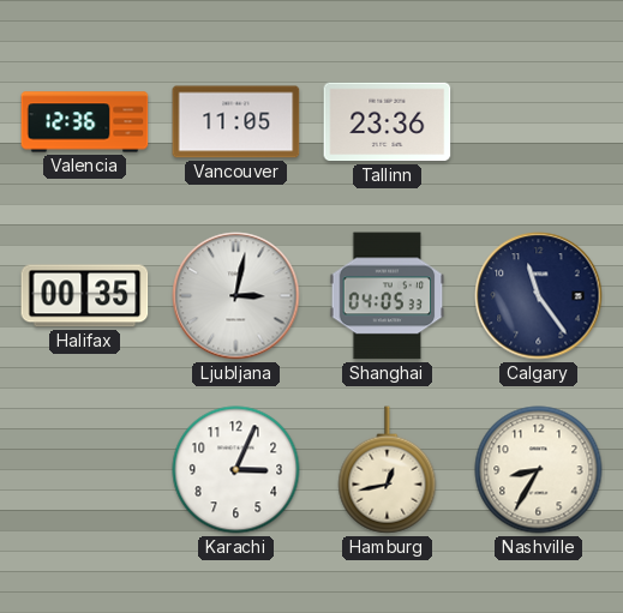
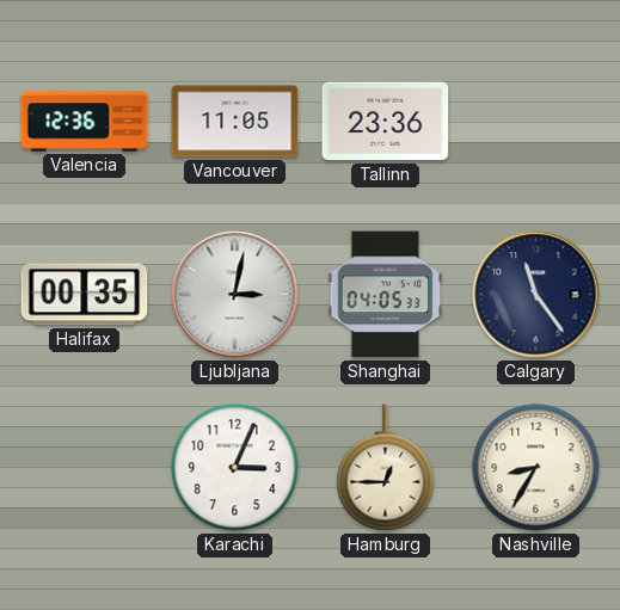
Hamburg: 12:43 -> 12:45 (386, 468)
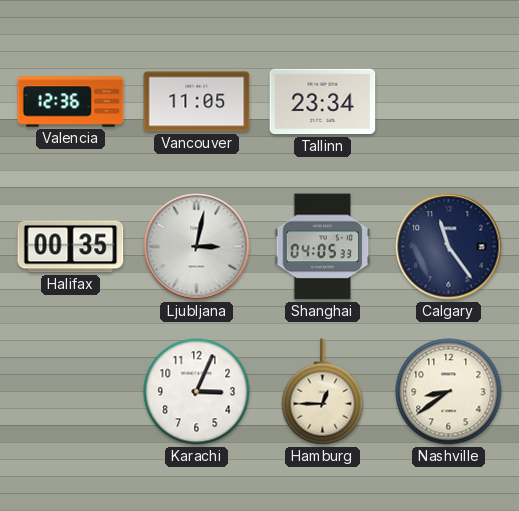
Tallinn: 23:36 -> 23:34 (323, 102)
Nashville: 8:35 -> 8:39 (449, 392)
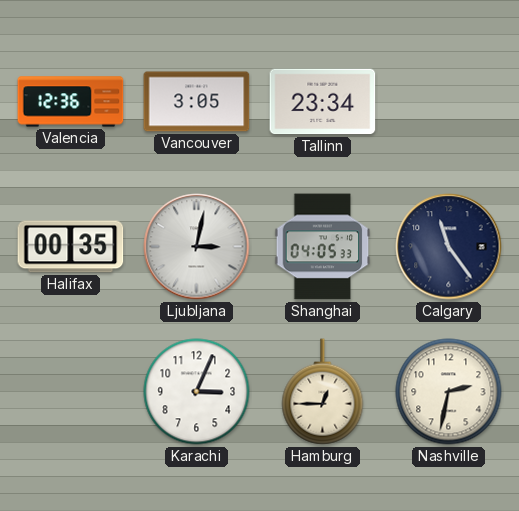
Vancouver: 11:05 -> 3:05 (197, 102)
Nashville: 8:39 -> 2:32 (449, 392)
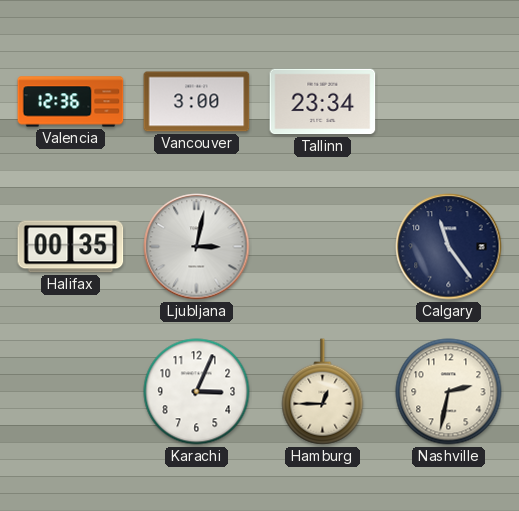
Vancouver: 3:05 -> 3:00 (197, 102)
Shanghai: 04:05 -> none (323, 247)
